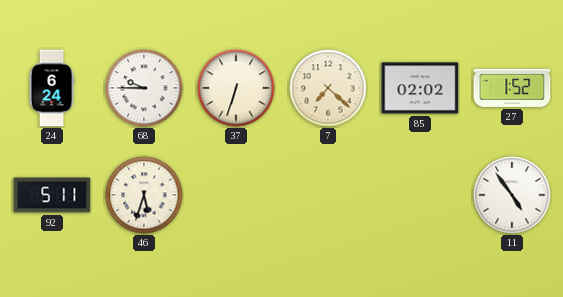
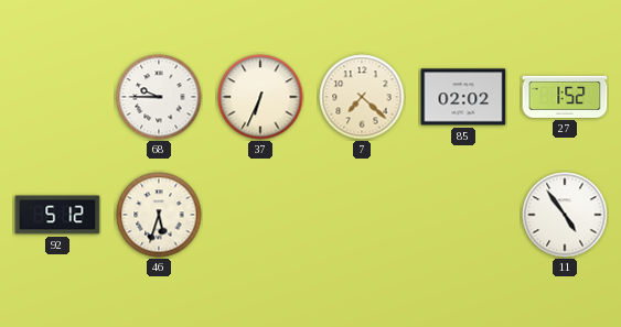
24: 6:24 -> none (52, 88)
37: 6:33 -> 6:34 (260, 97)
92: 5:11 -> 5:12 (57, 215)
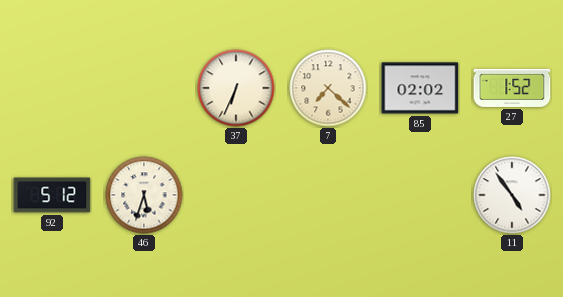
68: 9:45 -> none (159, 97)
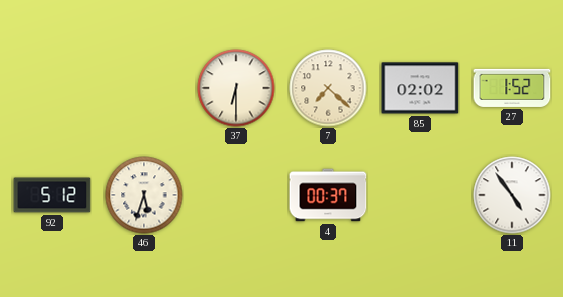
37: 6:34 -> 6:30 (236, 88)
4: none -> 00:37 (328, 195)
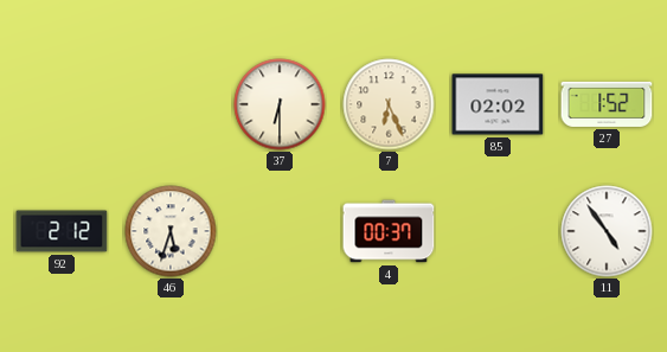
7: 7:22 -> 6:26 (389, 104)
92: 5:12 -> 2:12 (62, 231)
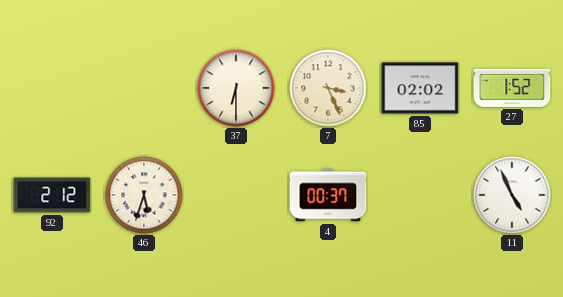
7: 6:26 -> 3:26 (328, 88)
11: 4:54 -> 4:56 (512, 195)
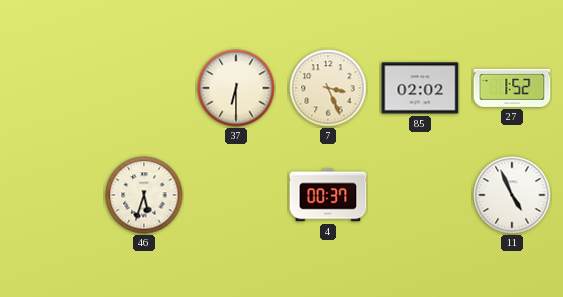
92: 2:12 -> none (52, 195)
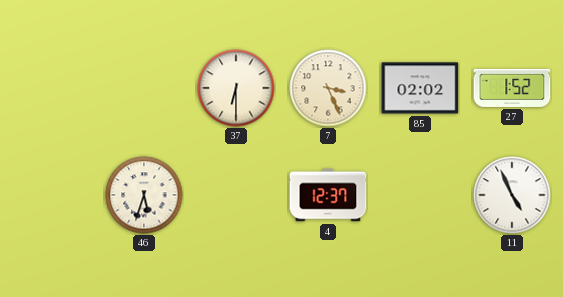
4: 00:37 -> 12:37 (328, 195)
